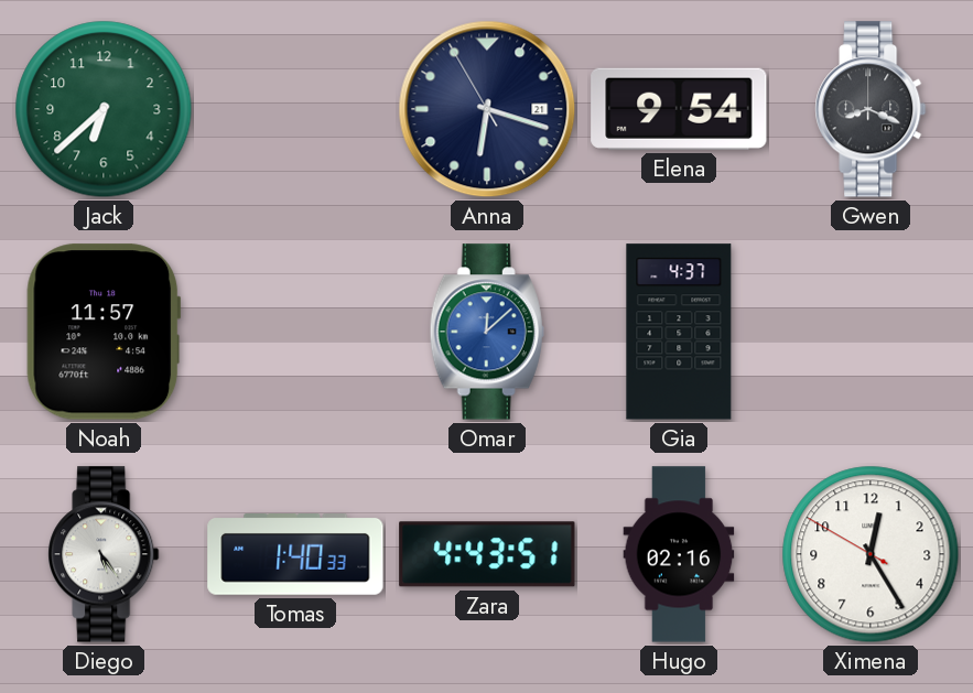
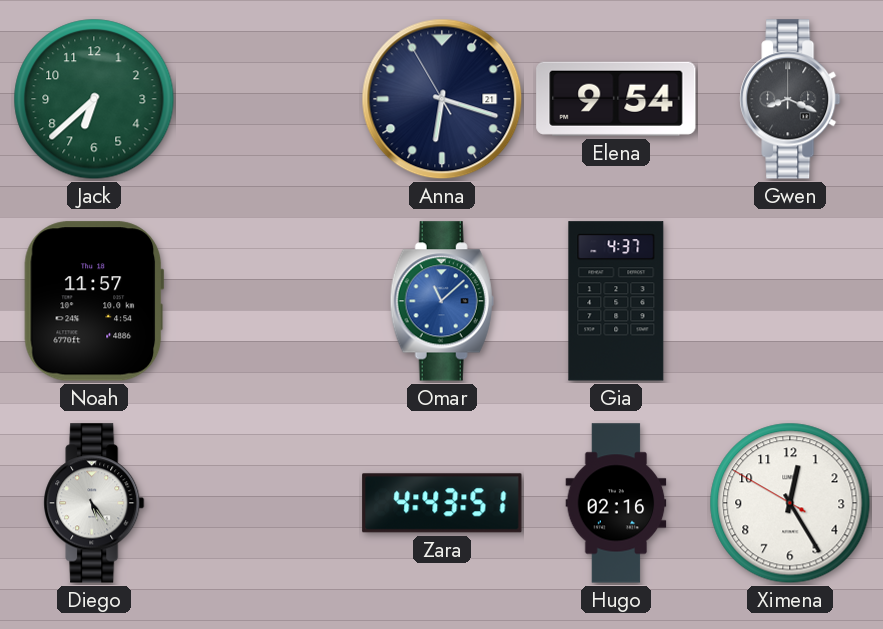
Omar: 12:08 -> 11:08 (442, 301)
Tomas: 1:40 -> none (295, 555)
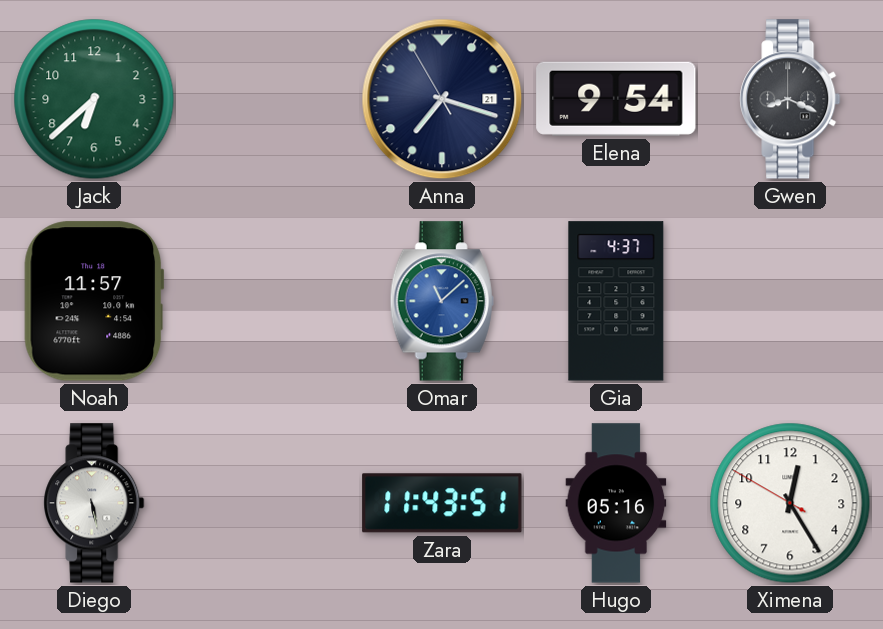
Anna: 6:17 -> 7:17 (442, 99)
Diego: 5:24 -> 5:28 (94, 503)
Zara: 4:43 -> 11:43 (442, 503)
Hugo: 02:16 -> 05:16 (616, 503)
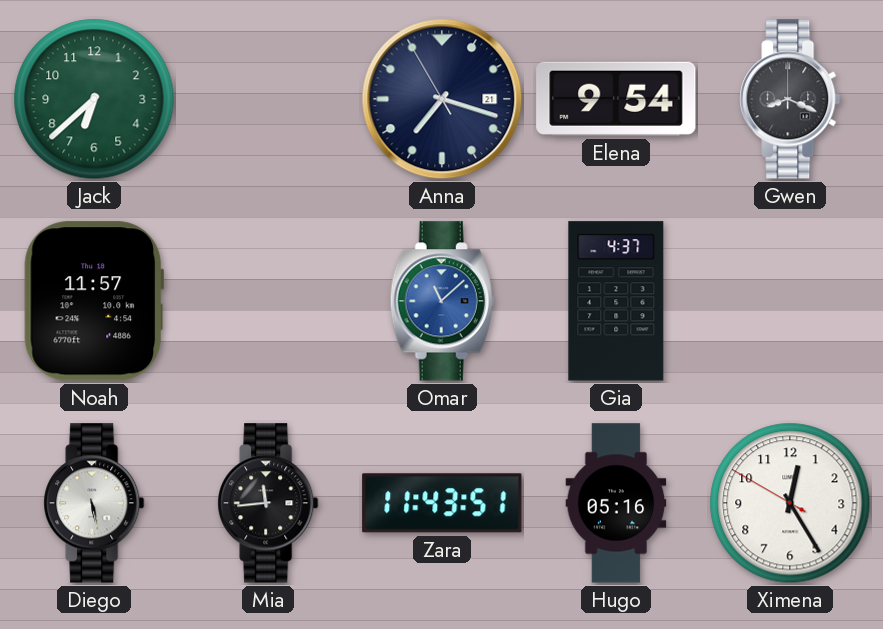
Mia: none -> 11:44 (268, 503)
